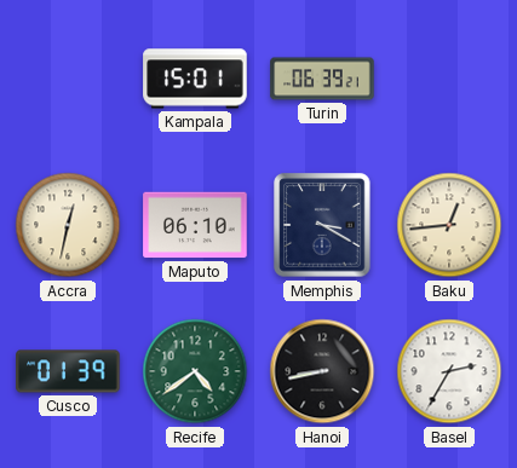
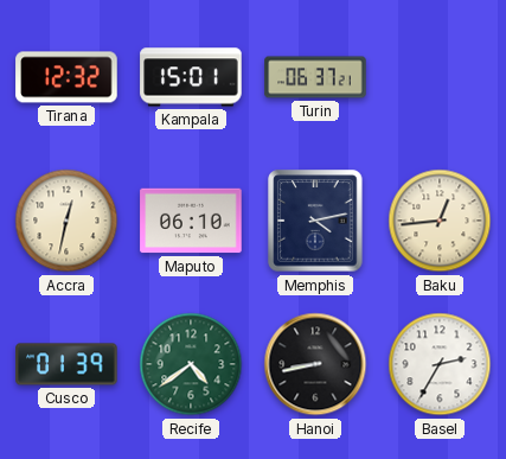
Tirana: none -> 12:32 (66, 77)
Turin: 06:39 -> 06:37 (315, 77)
Memphis: 3:20 -> 4:13 (315, 221)
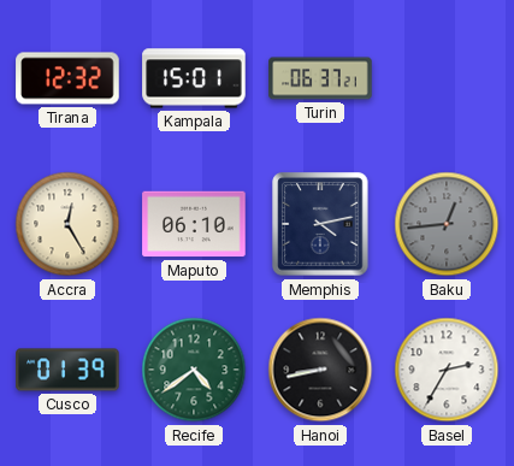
Accra: 12:32 -> 12:25 (67, 224)
Baku dial: cream -> grey (447, 224)
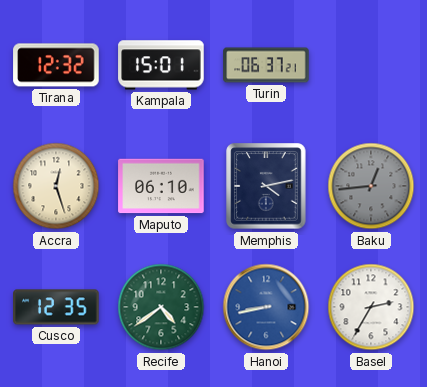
Accra: 12:25 -> 12:27 (56, 186)
Cusco: 01:39 -> 12:35 (56, 307)
Hanoi dial: black -> blue (266, 307)
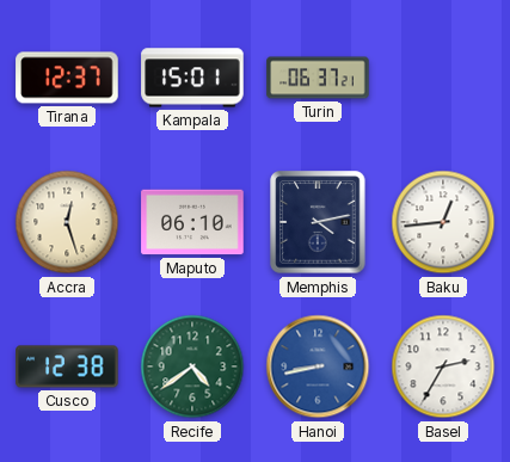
Tirana: 12:32 -> 12:37 (67, 78)
Baku dial: grey -> white (443, 222)
Cusco: 12:35 -> 12:38 (67, 366)
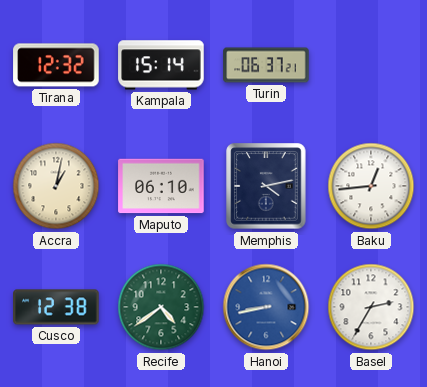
Tirana: 12:37 -> 12:32 (56, 65)
Kampala: 15:01 -> 15:14 (161, 65)
Accra: 12:27 -> 1:02 (56, 186)
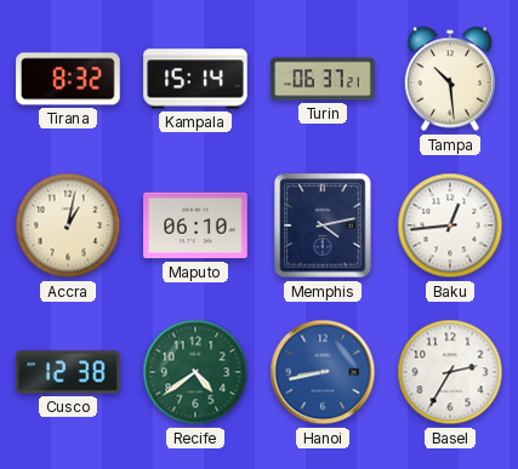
Tirana: 12:32 -> 8:32 (68, 79)
Tampa: none -> 10:29 (450, 79)
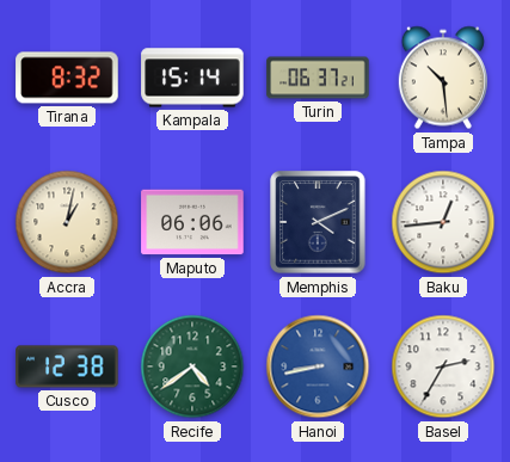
Maputo: 06:10 -> 06:06 (192, 222)
Memphis: 4:13 -> 4:11 (318, 222)
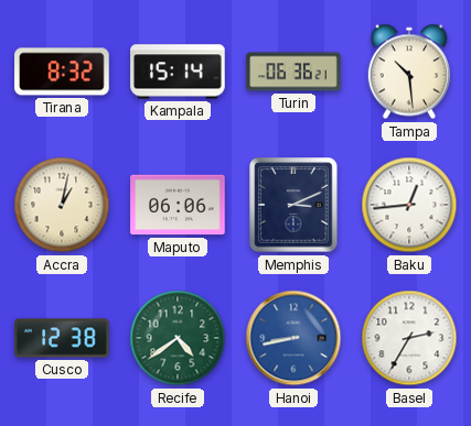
Turin: 06:37 -> 06:36 (293, 72)
Memphis: 4:11 -> 3:11 (293, 205)
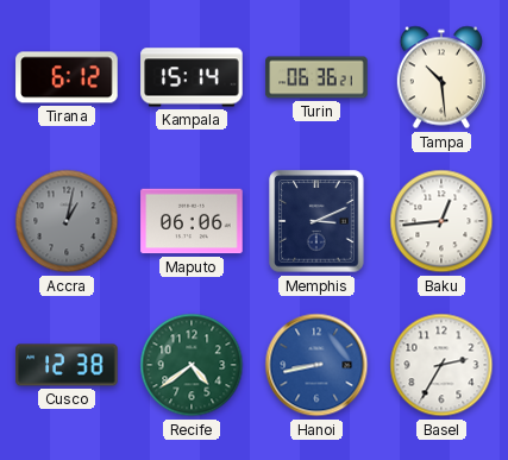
Tirana: 8:32 -> 6:12 (67, 77)
Accra dial: cream -> grey (67, 221)
